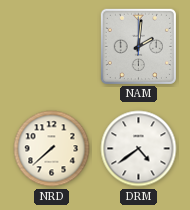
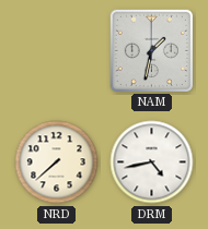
NAM: 2:01 -> 1:32 (151, 50)
DRM: 4:39 -> 4:43 (152, 162)
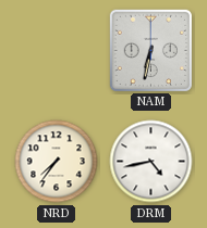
NAM: 1:32 -> 6:32 (150, 50)
NRD: 7:38 -> 7:36 (57, 162)
